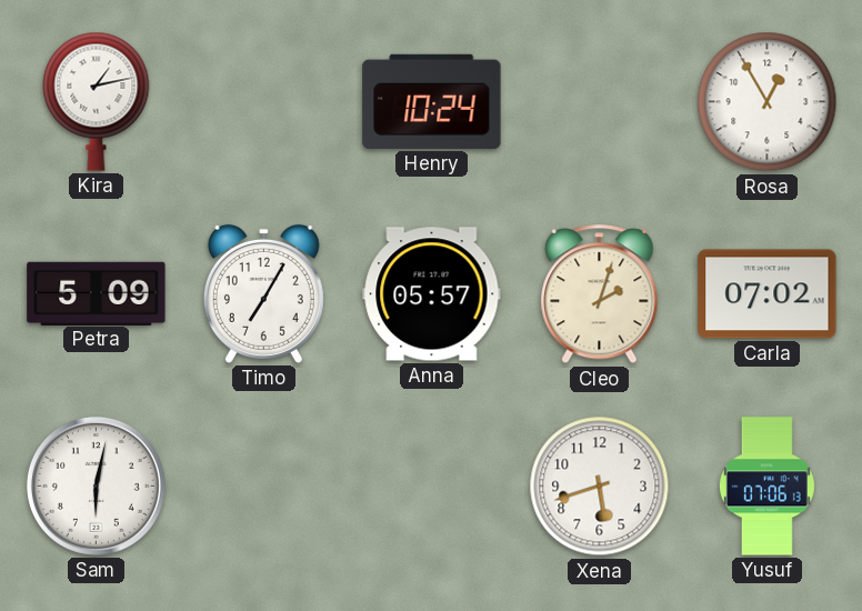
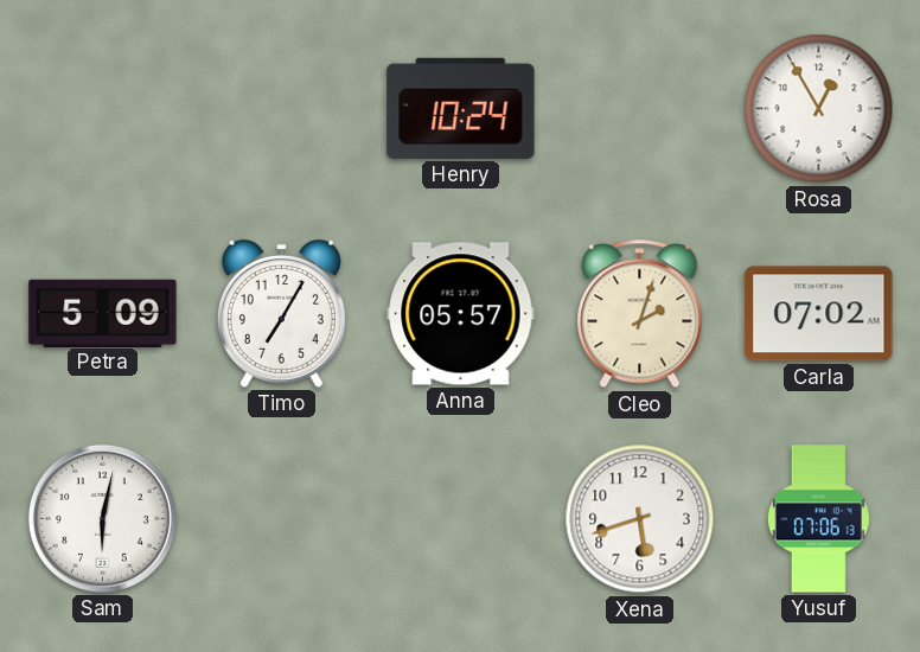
Kira: 1:13 -> none (97, 101)
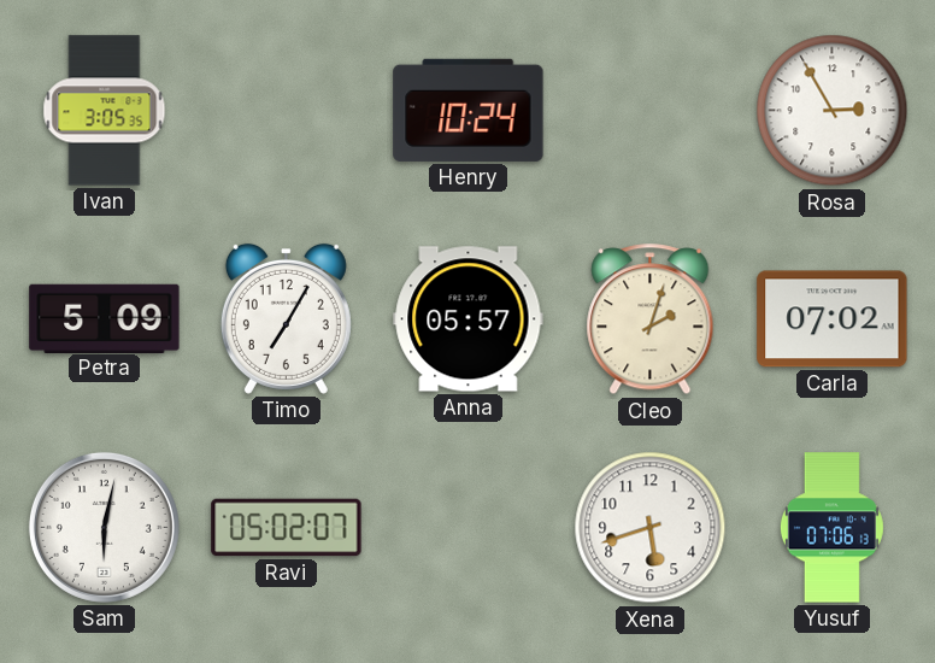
Ivan: none -> 3:05 (105, 111)
Rosa: 12:55 -> 2:55 (833, 111)
Ravi: none -> 05:02 (287, 528)
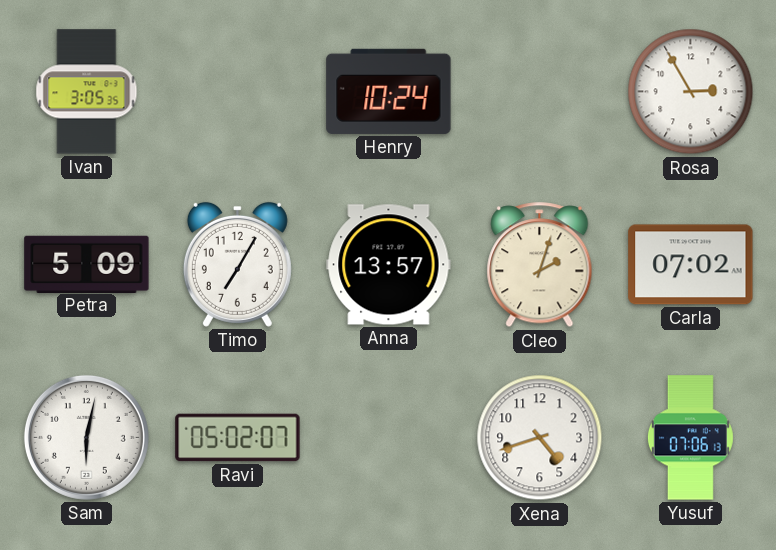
Anna: 05:57 -> 13:57 (389, 265)
Xena: 5:42 -> 4:42 (540, 438)
